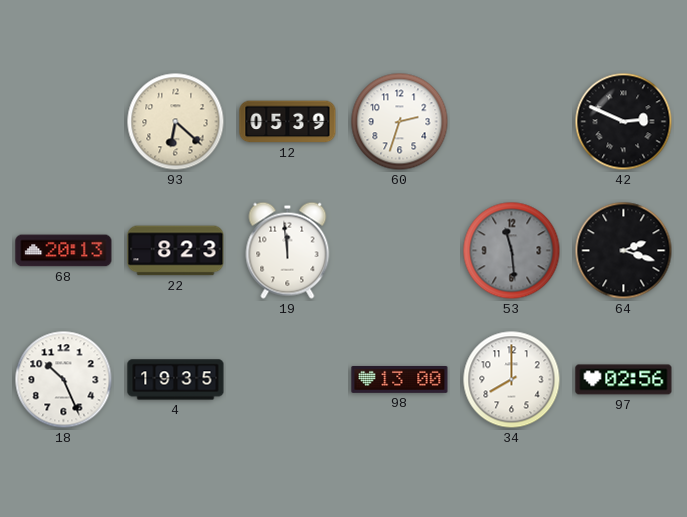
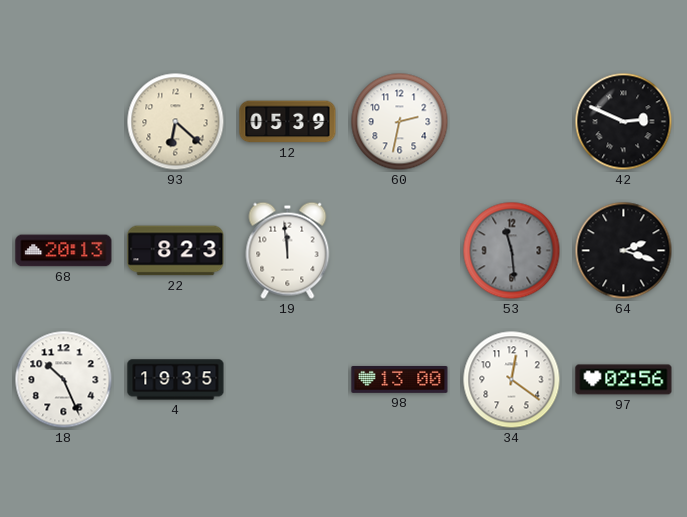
60: 2:33 -> 2:32 (400, 122)
34: 8:00 -> 12:21 (512, 380)
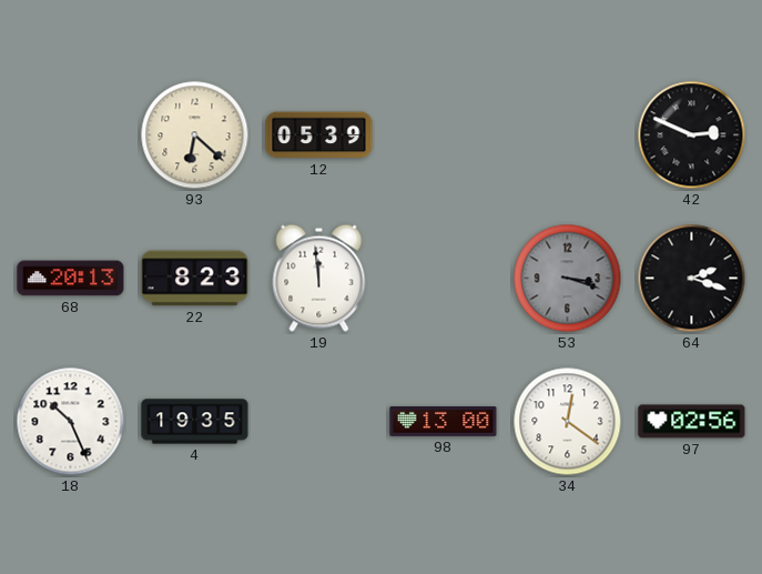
60: 2:32 -> none (400, 122)
53: 11:29 -> 3:18 (568, 279)
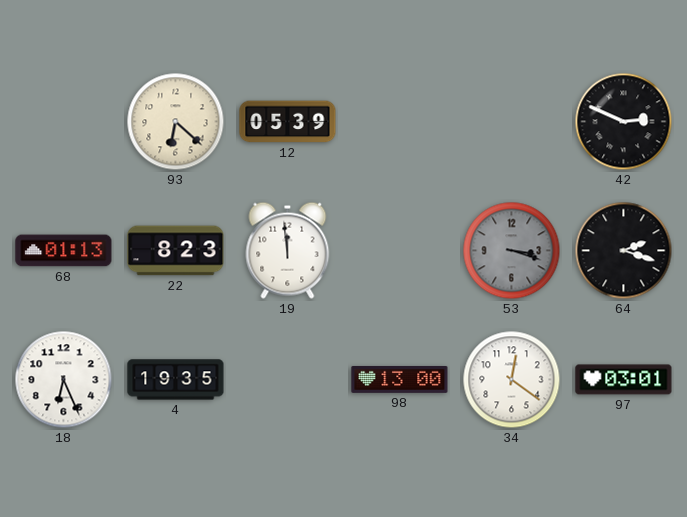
68: 20:13 -> 01:13 (64, 251)
18: 10:26 -> 6:26 (64, 380)
97: 02:56 -> 03:01 (624, 380)
